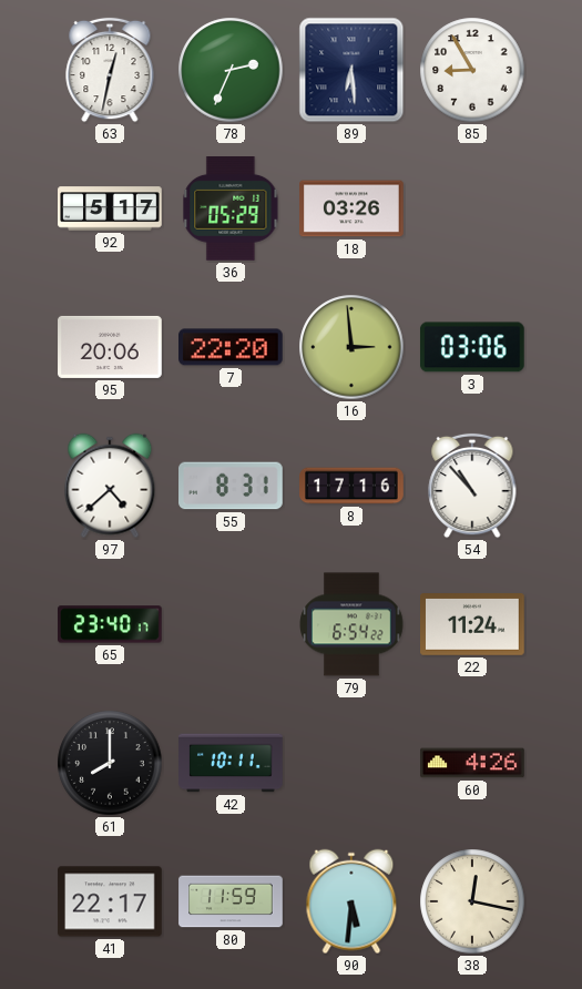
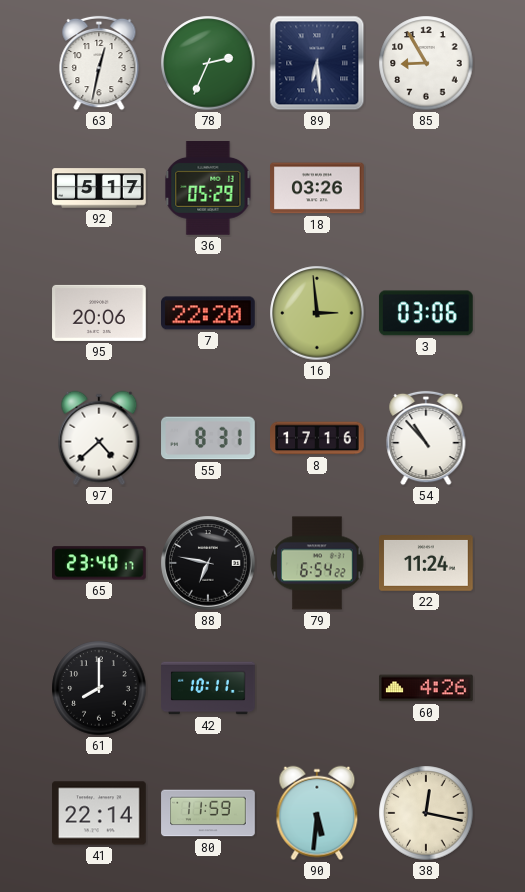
88: none -> 6:47 (208, 563)
41: 22:17 -> 22:14 (99, 813)
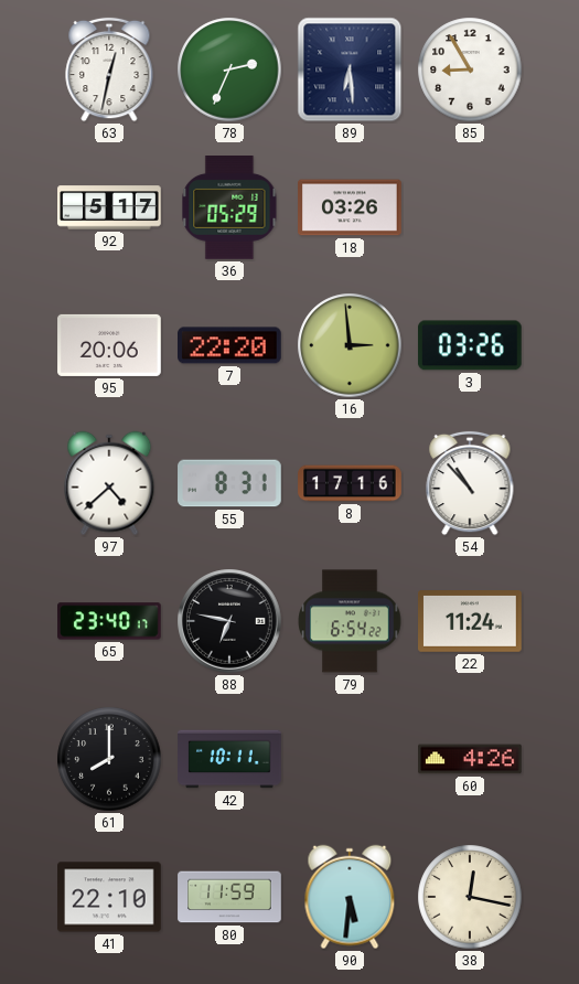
3: 03:06 -> 03:26 (470, 345)
41: 22:14 -> 22:10 (109, 897)
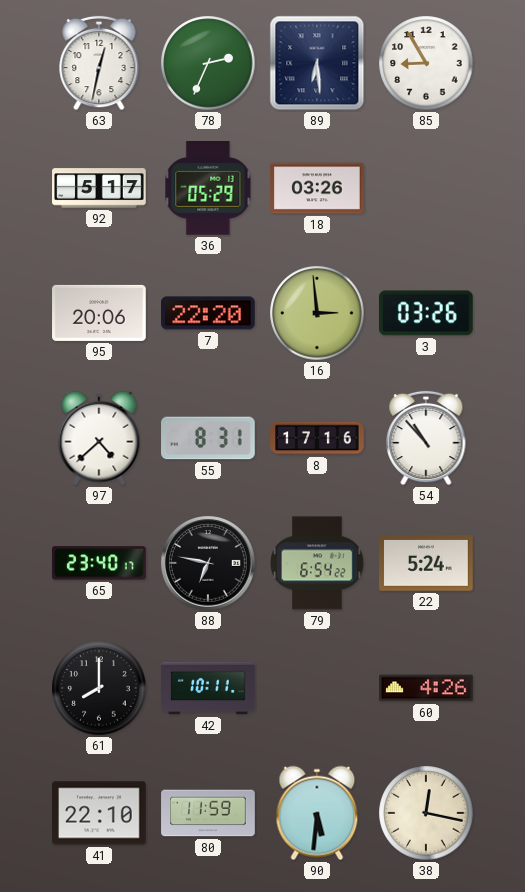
22: 11:24 -> 5:24 (427, 564)
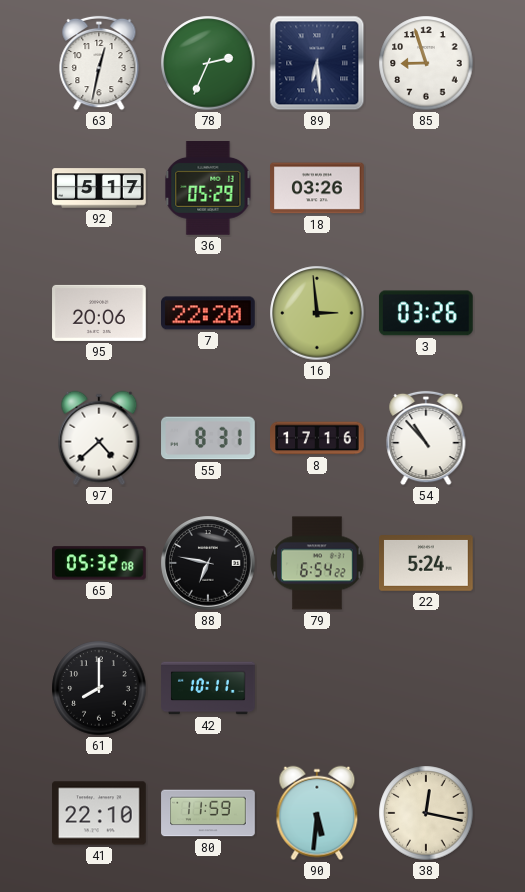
85: 8:55 -> 8:57 (426, 63)
65: 23:40 -> 05:32 (100, 563)
60: 4:26 -> none (426, 688)
